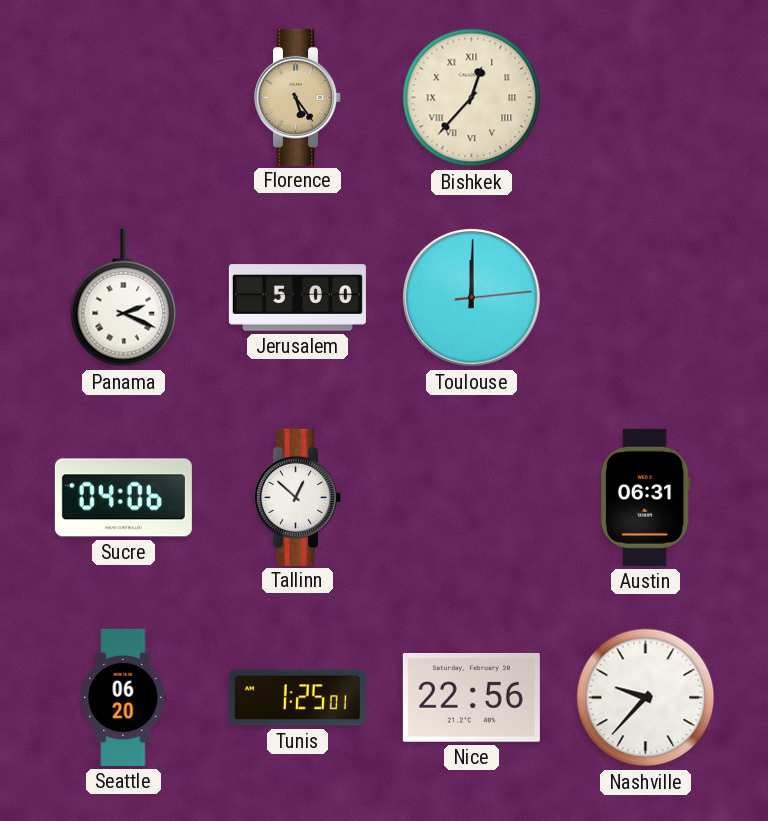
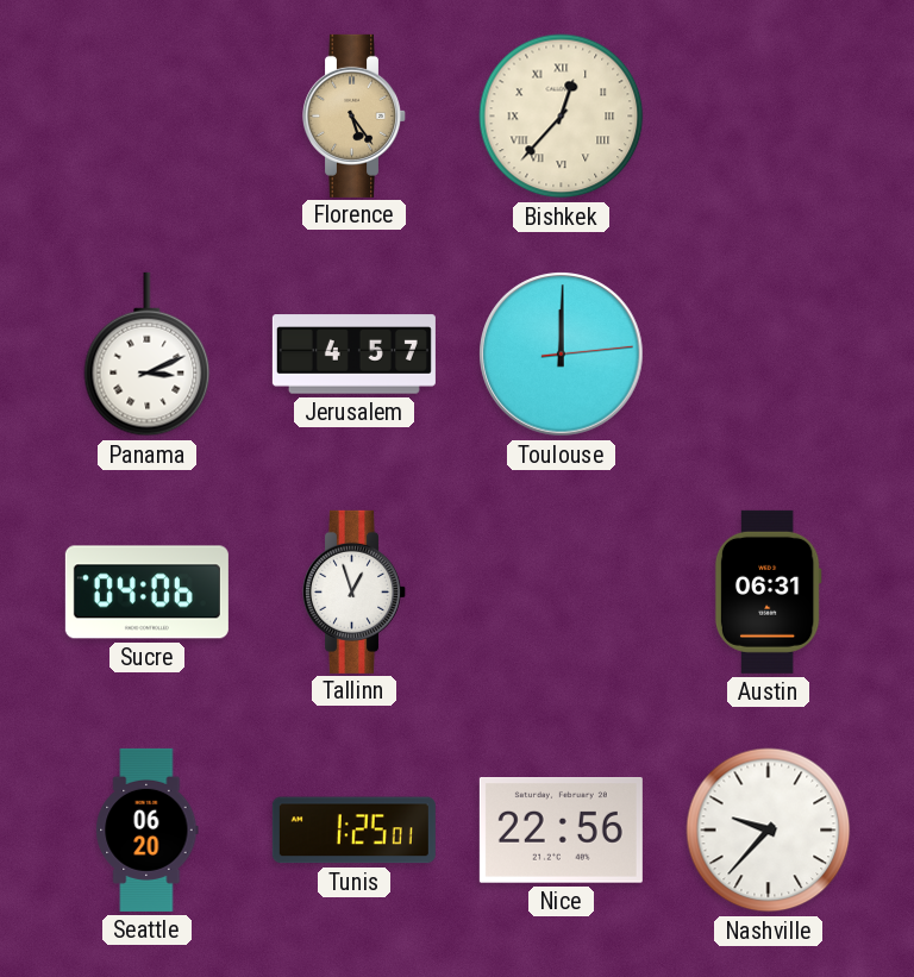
Panama: 2:19 -> 3:11 (148, 355)
Jerusalem: 5:00 -> 4:57 (353, 355)
Tallinn: 12:52 -> 12:57 (355, 591)
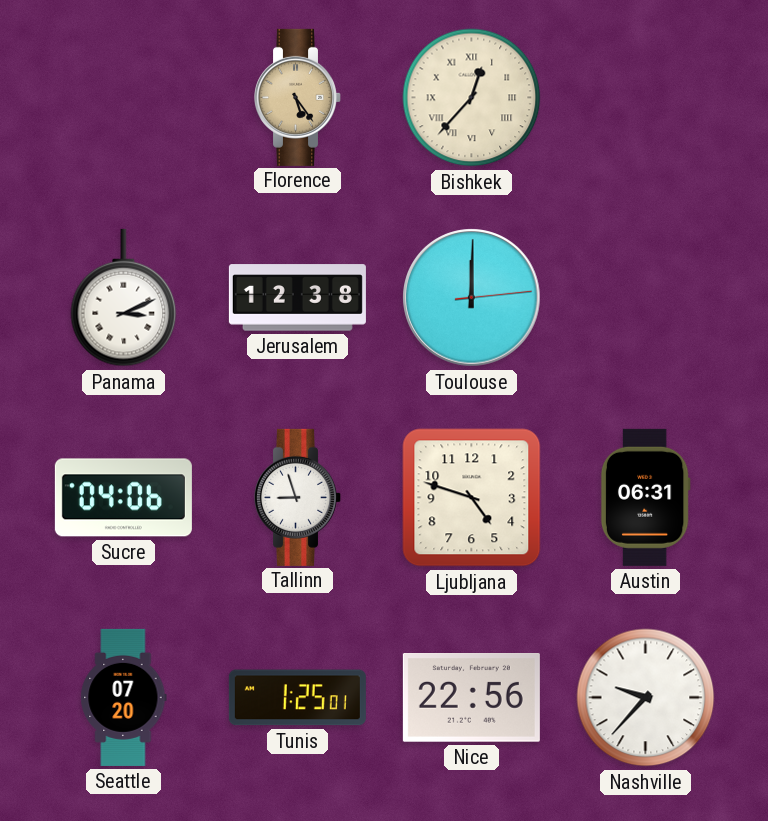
Jerusalem: 4:57 -> 12:38 (297, 298)
Tallinn: 12:57 -> 8:57 (298, 497)
Ljubljana: none -> 4:48 (472, 498)
Seattle: 06:20 -> 07:20 (124, 697)
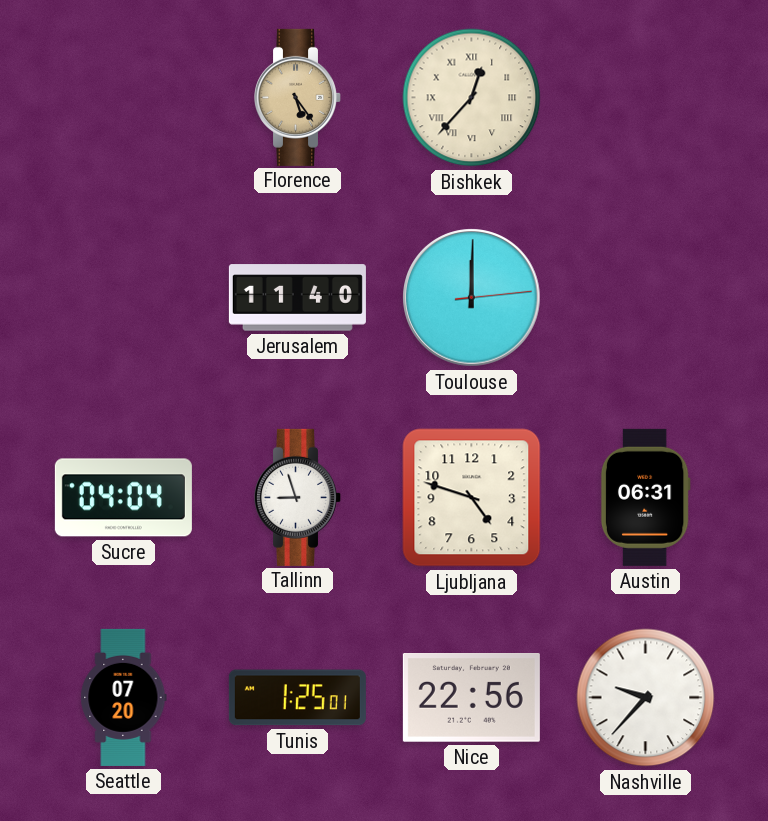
Panama: 3:11 -> none (124, 298)
Jerusalem: 12:38 -> 11:40 (297, 298)
Sucre: 04:06 -> 04:04 (123, 498)
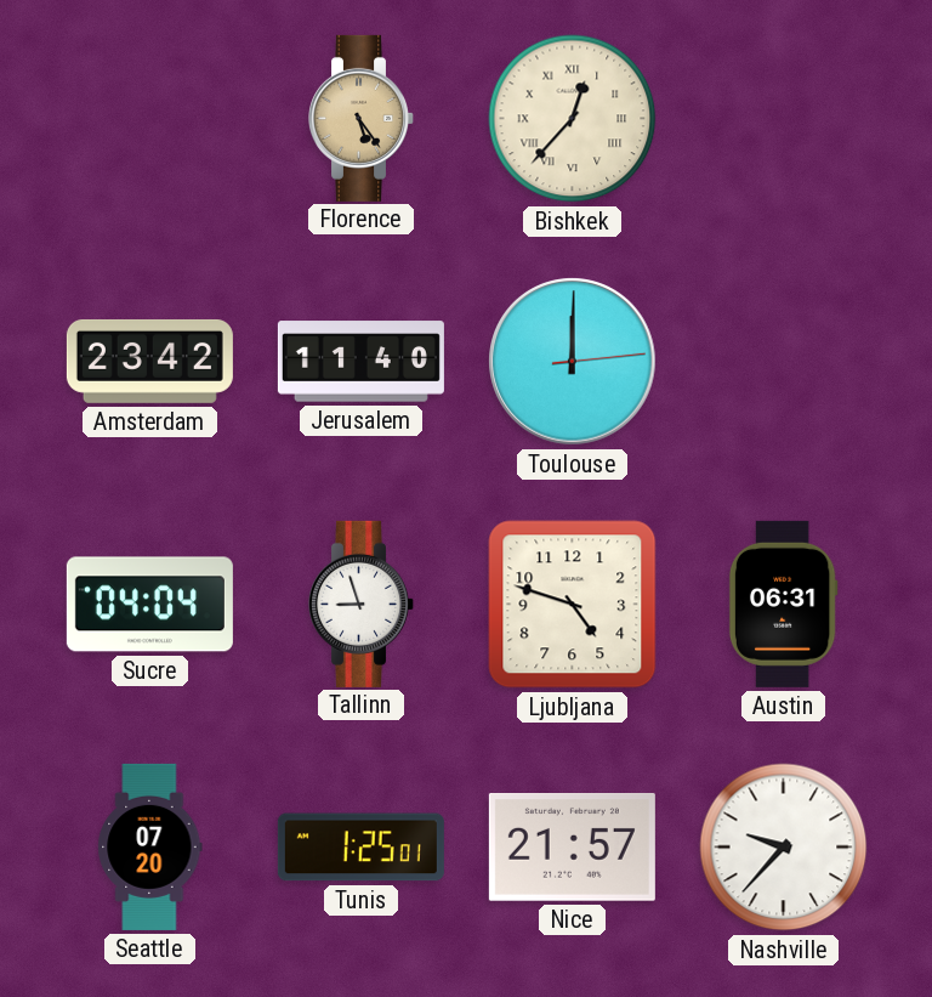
Amsterdam: none -> 23:42 (149, 361)
Nice: 22:56 -> 21:57 (572, 848)
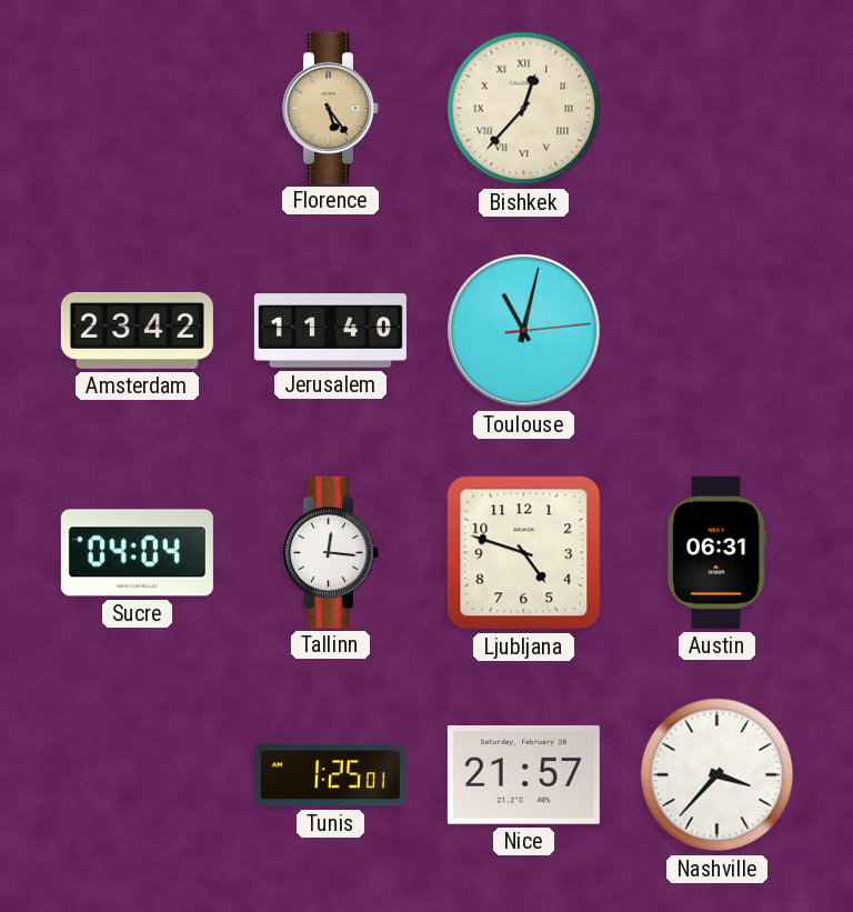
Toulouse: 12:00 -> 11:02 (524, 331)
Tallinn: 8:57 -> 12:16 (331, 552)
Seattle: 07:20 -> none (150, 846)
Nashville: 9:37 -> 3:37 (717, 775)
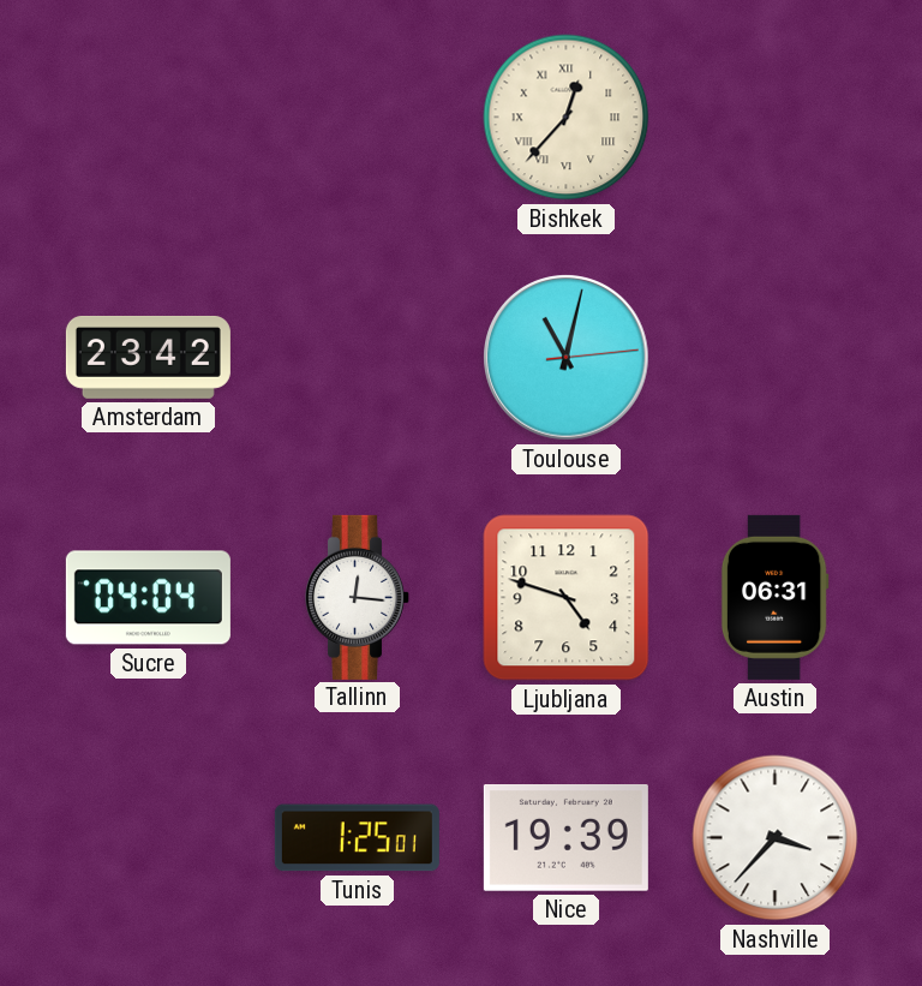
Florence: 5:24 -> none (331, 108)
Jerusalem: 11:40 -> none (330, 331)
Nice: 21:57 -> 19:39 (565, 838)
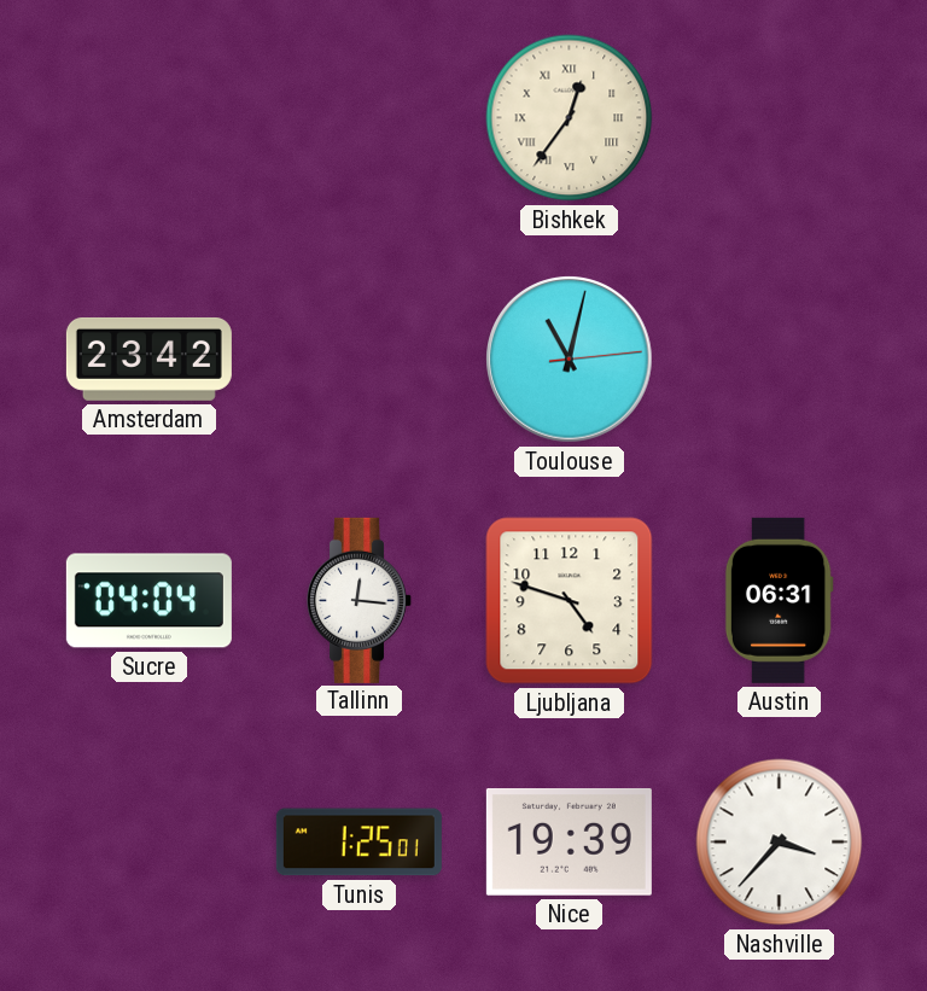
Bishkek: 12:37 -> 12:36 (570, 118)
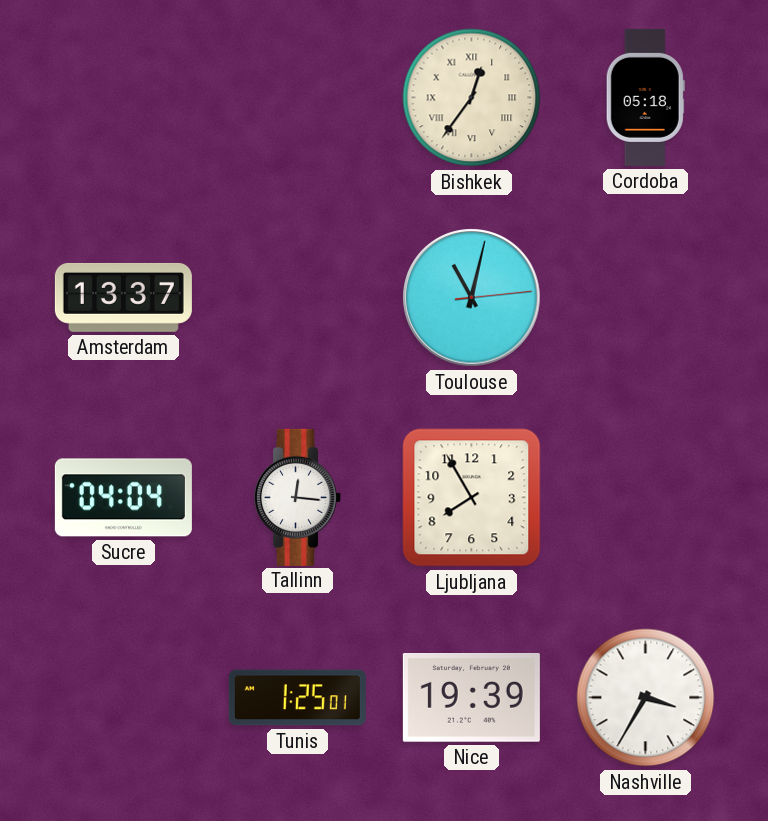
Cordoba: none -> 05:18 (645, 97)
Amsterdam: 23:42 -> 13:37 (123, 297)
Ljubljana: 4:48 -> 7:55 (472, 498)
Austin: 06:31 -> none (779, 600)
Nashville: 3:37 -> 3:35 (646, 698)
